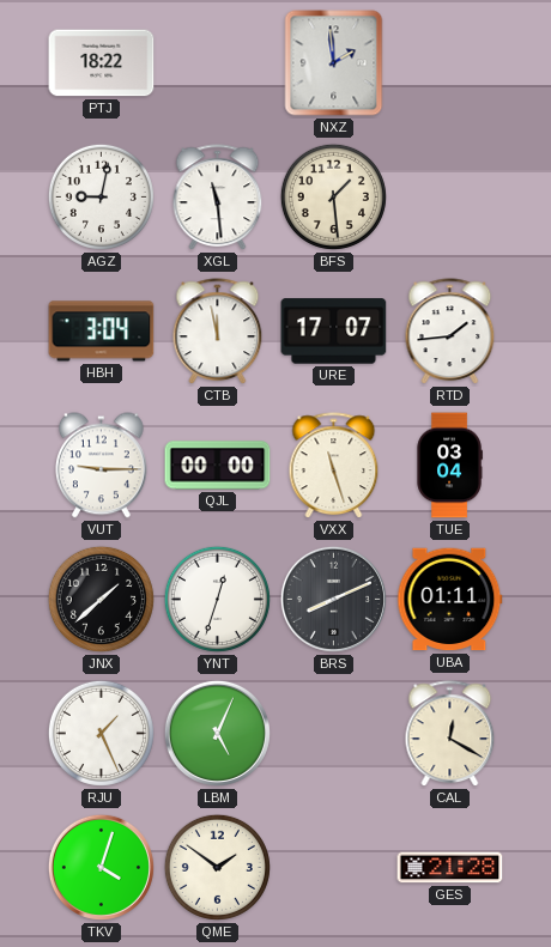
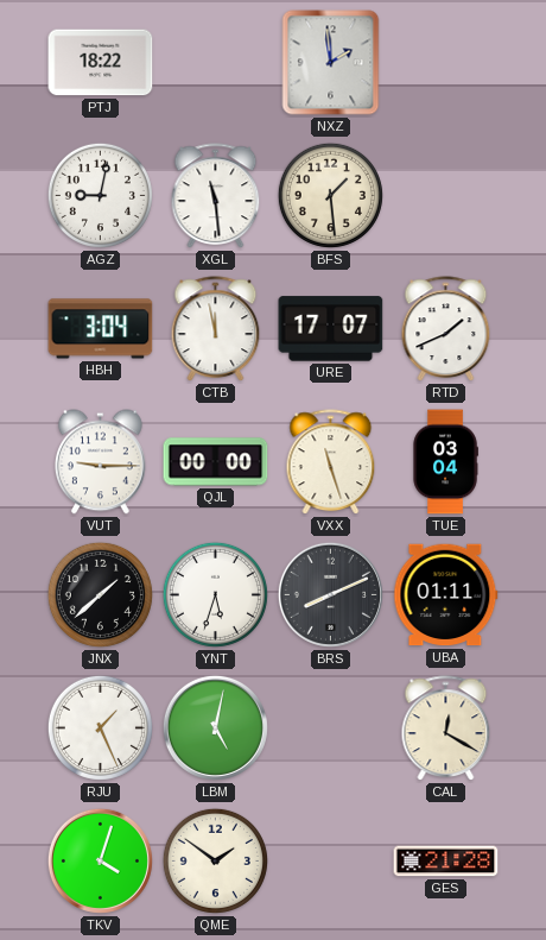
RTD: 1:44 -> 1:41 (446, 329)
YNT: 12:33 -> 5:33 (215, 594)
LBM: 5:04 -> 5:02 (215, 727)
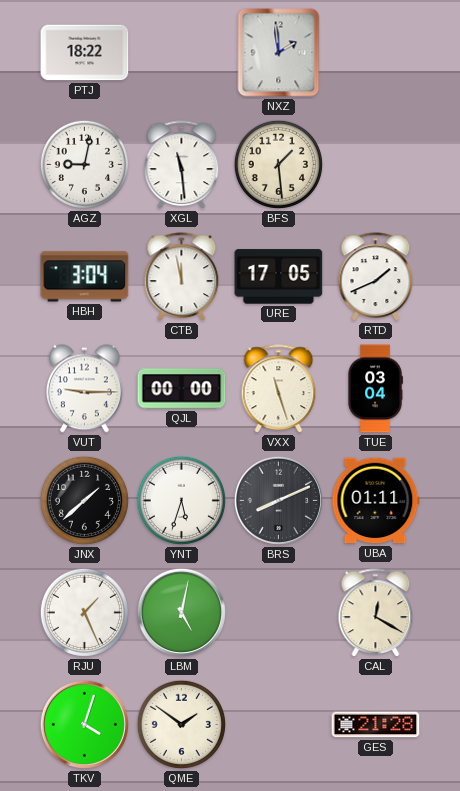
URE: 17:07 -> 17:05 (279, 277)
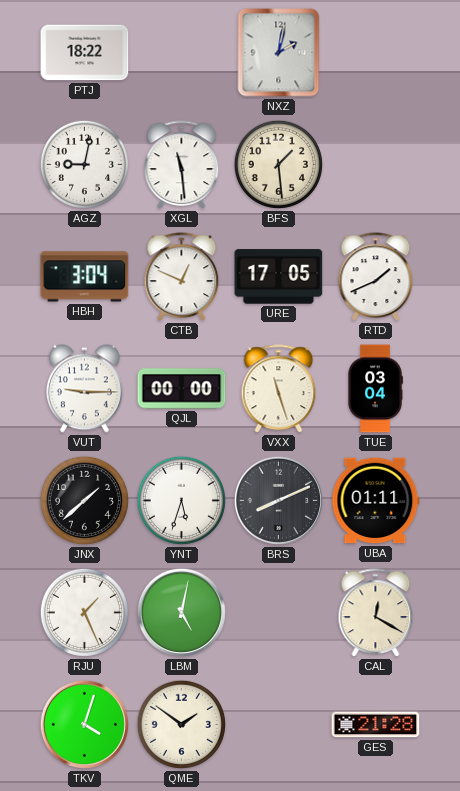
NXZ: 1:59 -> 2:02 (279, 53)
CTB: 11:58 -> 12:49 (182, 277)
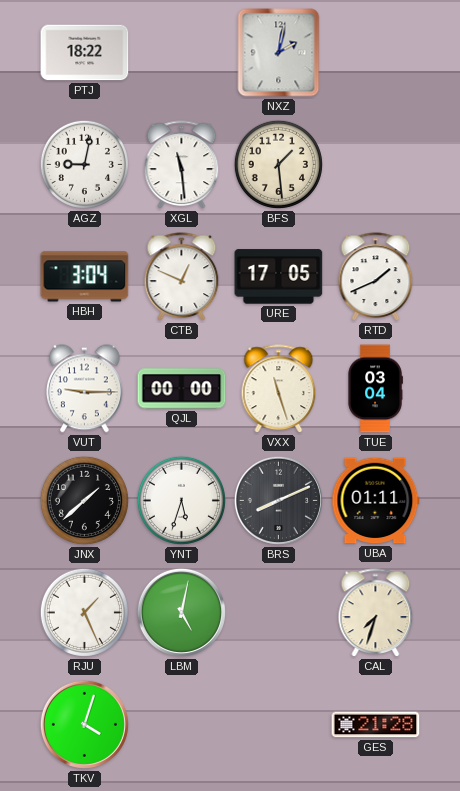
CAL: 12:20 -> 7:33 (376, 613)
QME: 1:51 -> none (181, 724)
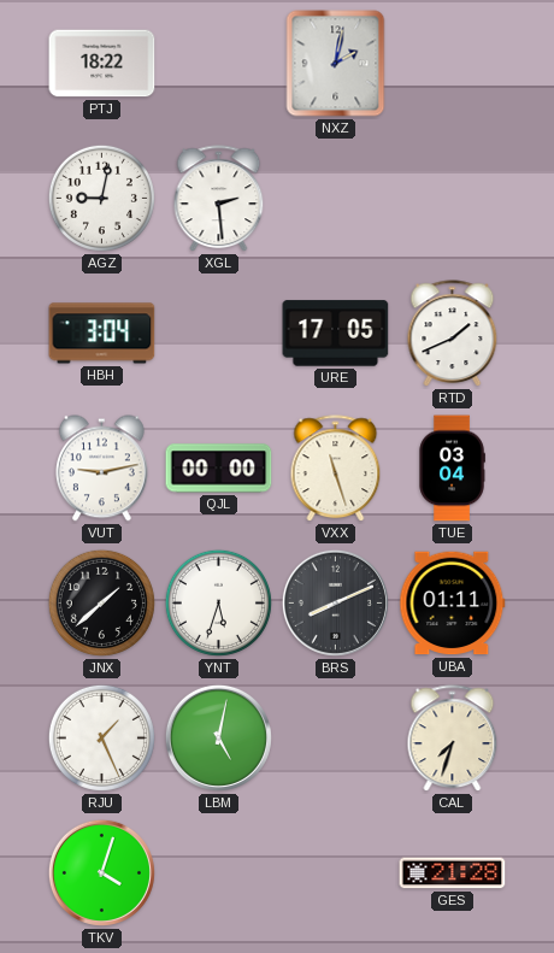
XGL: 11:29 -> 2:29 (219, 199)
BFS: 1:29 -> none (278, 164)
CTB: 12:49 -> none (182, 277)
VUT: 9:15 -> 9:13 (101, 469)
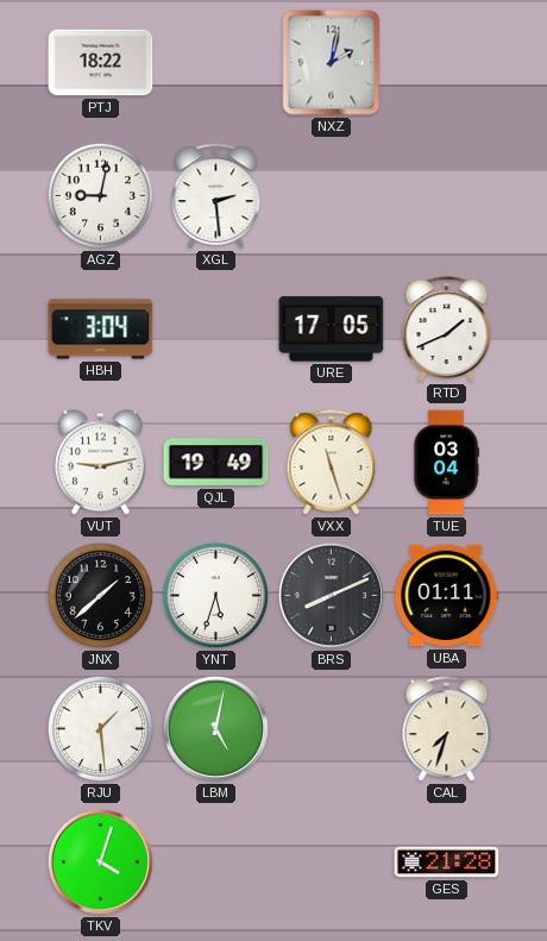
QJL: 00:00 -> 19:49 (216, 463)
RJU: 1:26 -> 1:29 (100, 728)
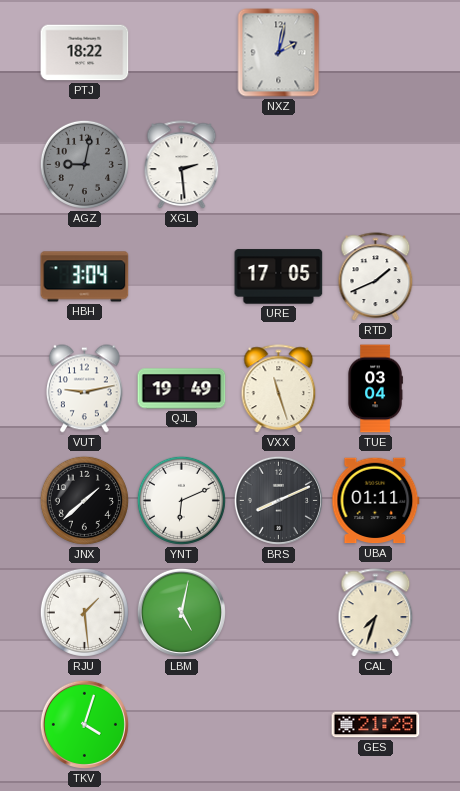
AGZ dial: white -> grey (84, 164)
YNT: 5:33 -> 6:11 (181, 500)
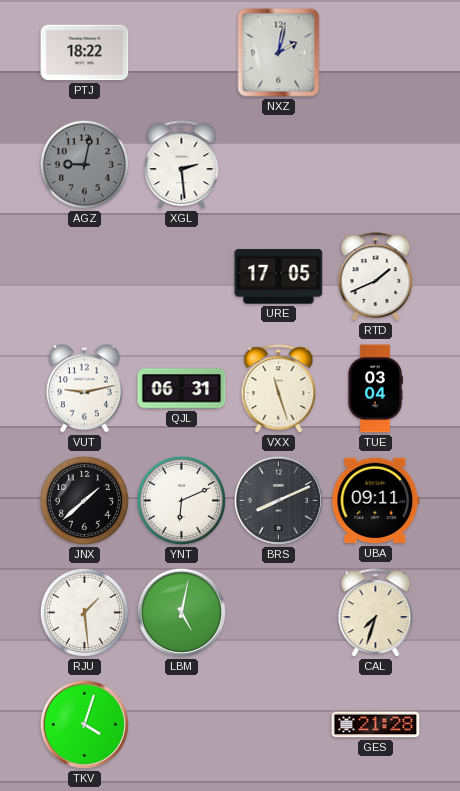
HBH: 3:04 -> none (85, 277)
QJL: 19:49 -> 06:31 (182, 389)
UBA: 01:11 -> 09:11 (376, 501)
